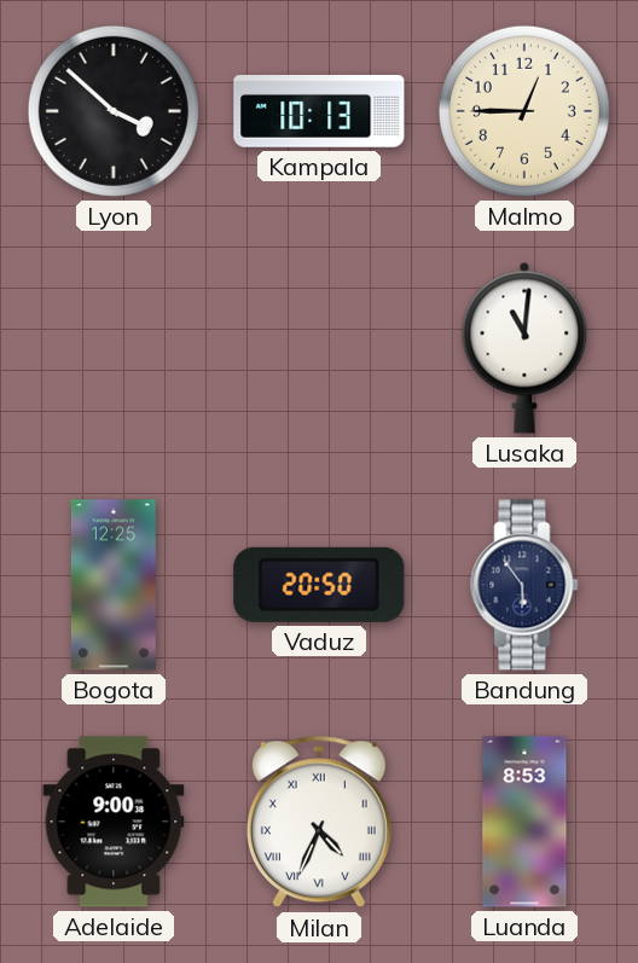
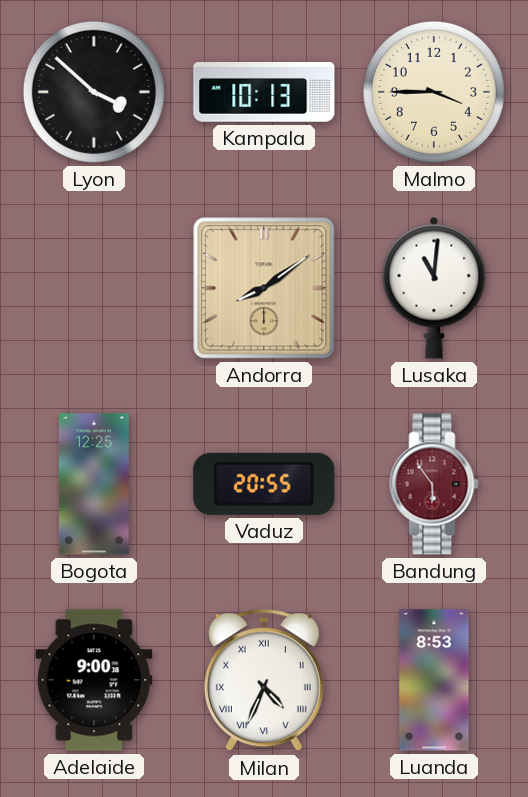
Malmo: 12:45 -> 3:45 (434, 92)
Andorra: none -> 8:09 (264, 288)
Vaduz: 20:50 -> 20:55 (264, 484)
Bandung dial: navy -> burgundy (434, 484)
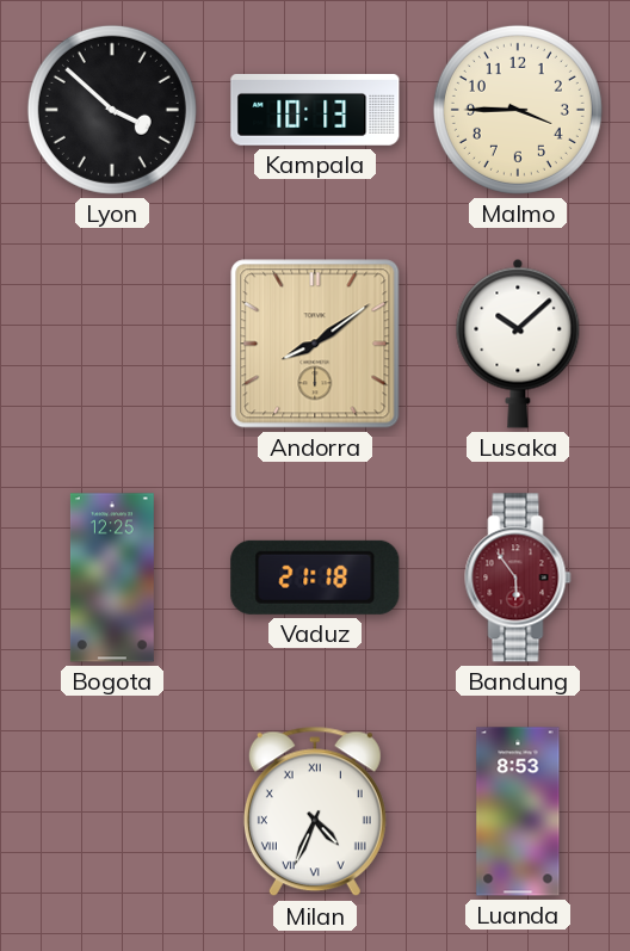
Lusaka: 11:01 -> 10:08 (518, 344)
Vaduz: 20:55 -> 21:18 (315, 578)
Adelaide: 9:00 -> none (94, 680)
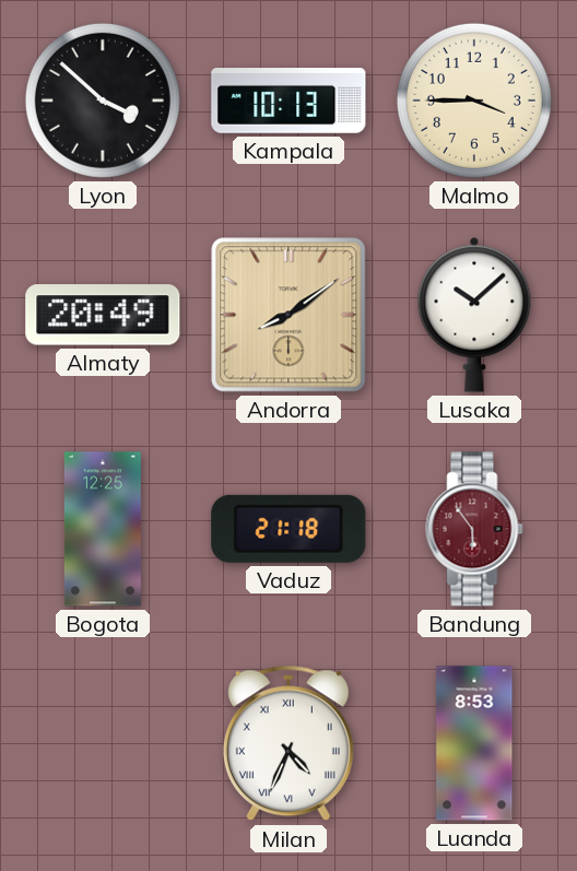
Almaty: none -> 20:49 (103, 315)
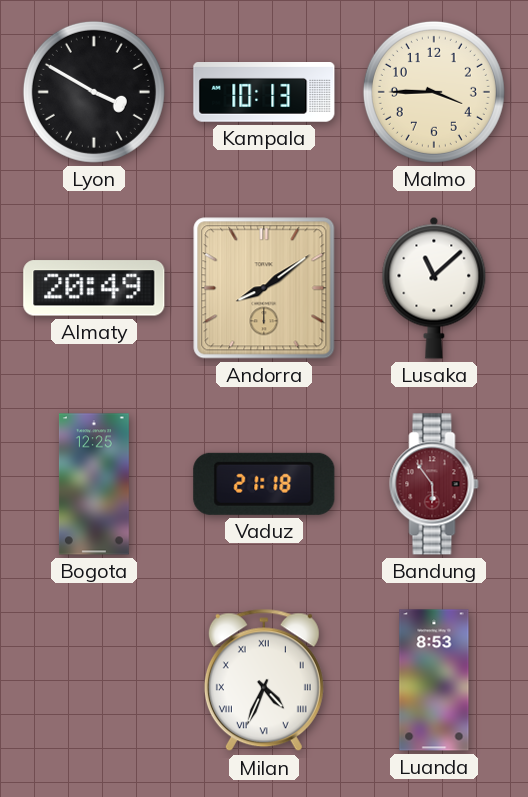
Lyon: 3:52 -> 3:50 (94, 92)
Lusaka: 10:08 -> 11:08 (434, 288)
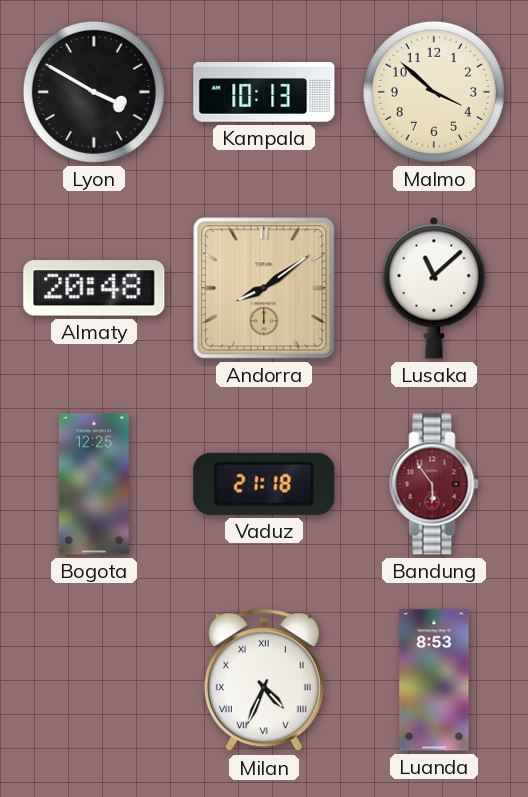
Malmo: 3:45 -> 3:52 (434, 92)
Almaty: 20:49 -> 20:48 (94, 288)
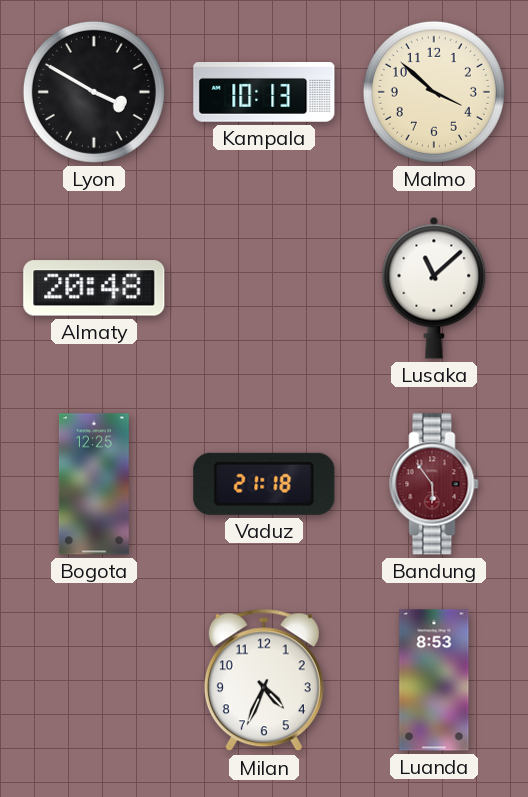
Andorra: 8:09 -> none (264, 288)
Milan numerals: Roman -> Arabic (264, 680)
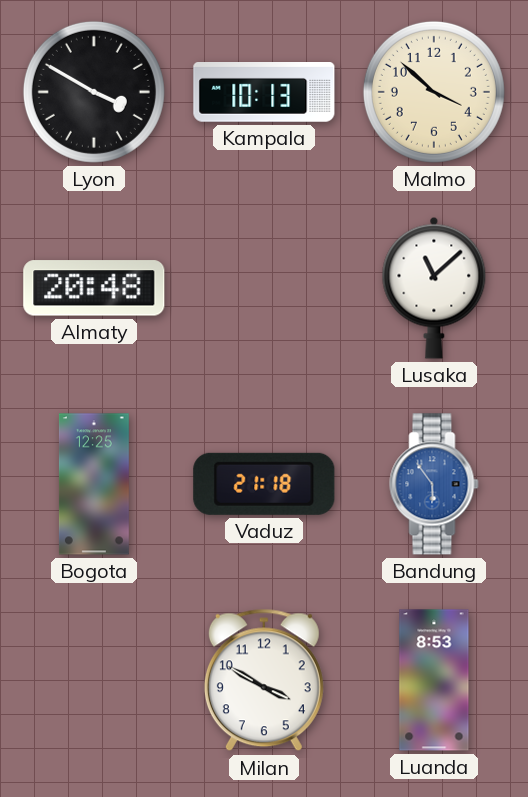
Bandung dial: burgundy -> blue (434, 484)
Milan: 4:34 -> 3:50 (264, 680)
